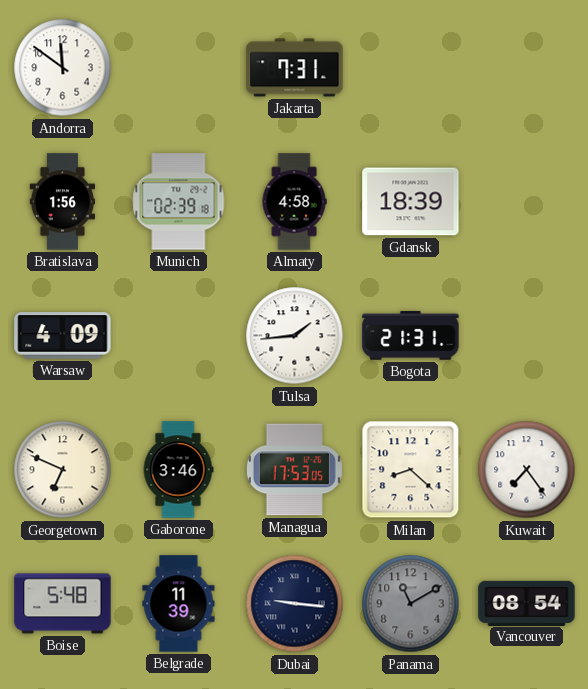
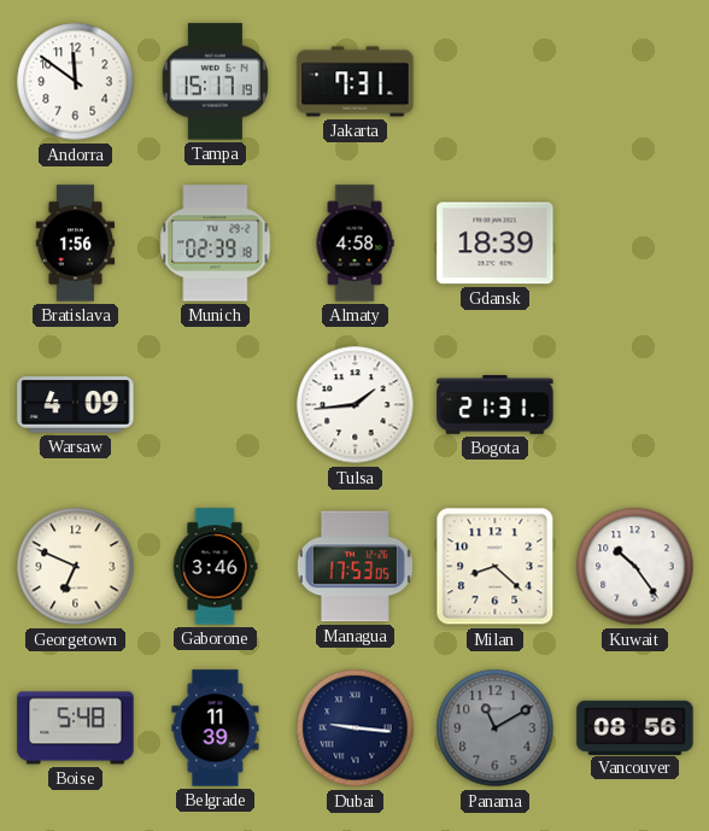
Tampa: none -> 15:17 (215, 82)
Kuwait: 7:24 -> 10:24 (635, 567)
Vancouver: 08:54 -> 08:56 (635, 727)
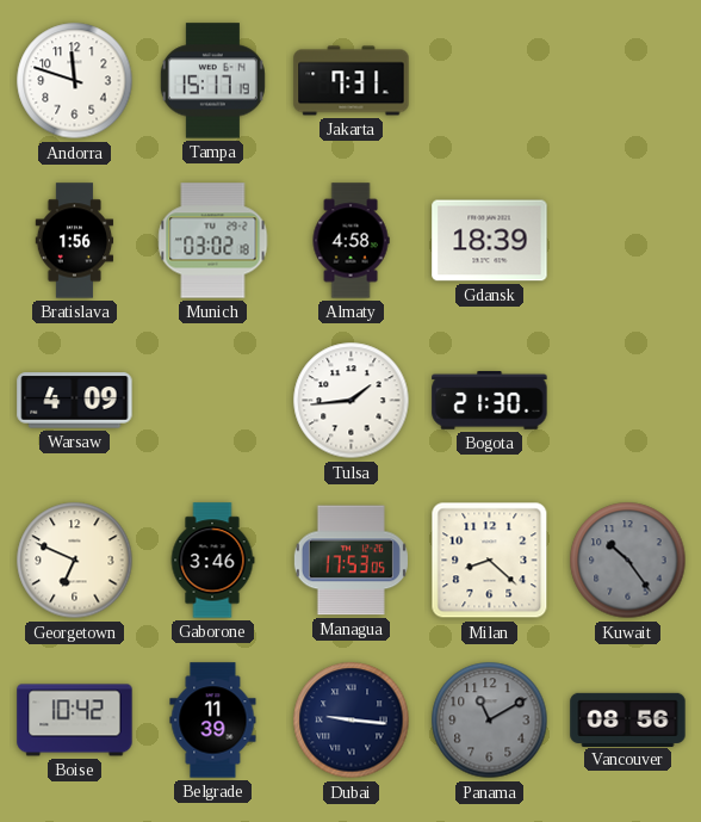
Andorra: 11:51 -> 11:48 (75, 81)
Munich: 02:39 -> 03:02 (213, 241)
Bogota: 21:31 -> 21:30 (490, 401)
Kuwait dial: white -> grey (628, 561)
Boise: 5:48 -> 10:42 (75, 721)
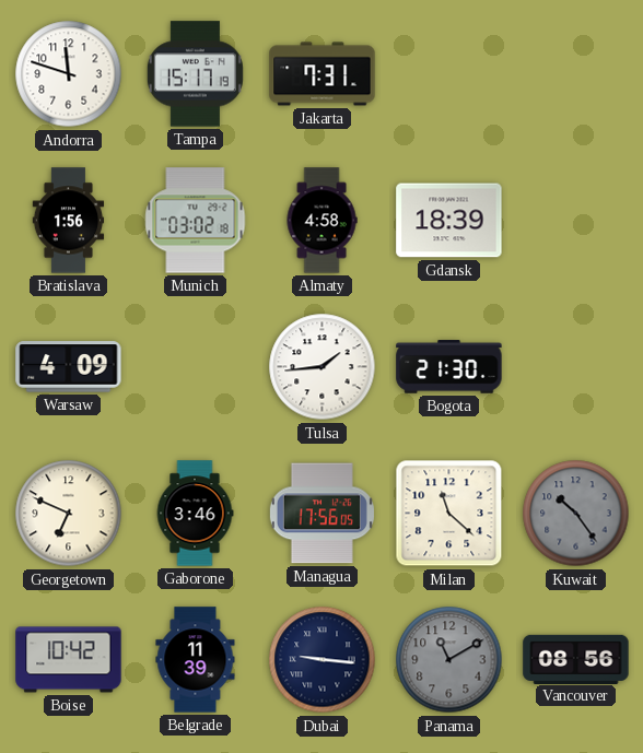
Managua: 17:53 -> 17:56 (321, 514)
Milan: 8:22 -> 11:22 (449, 514)
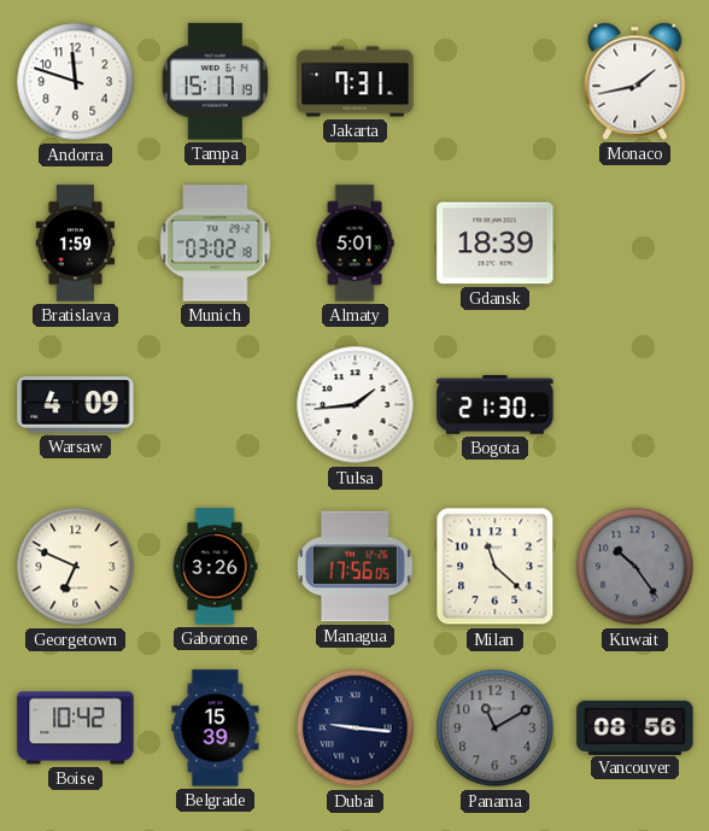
Monaco: none -> 1:43 (635, 81)
Bratislava: 1:56 -> 1:59 (76, 244)
Almaty: 4:58 -> 5:01 (354, 244)
Gaborone: 3:46 -> 3:26 (215, 567)
Belgrade: 11:39 -> 15:39 (216, 728)
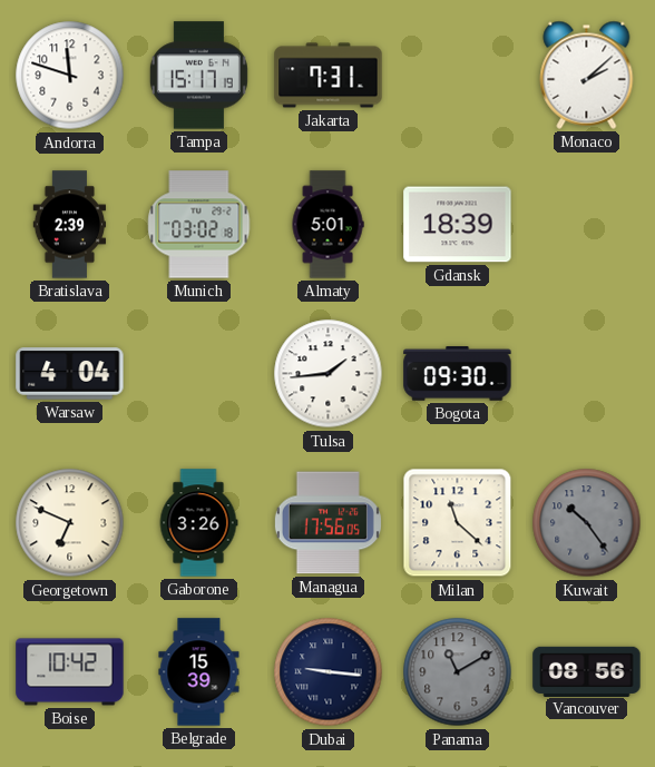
Monaco: 1:43 -> 2:08 (587, 75)
Bratislava: 1:59 -> 2:39 (70, 225)
Warsaw: 4:09 -> 4:04 (70, 374)
Bogota: 21:30 -> 09:30 (458, 374)
